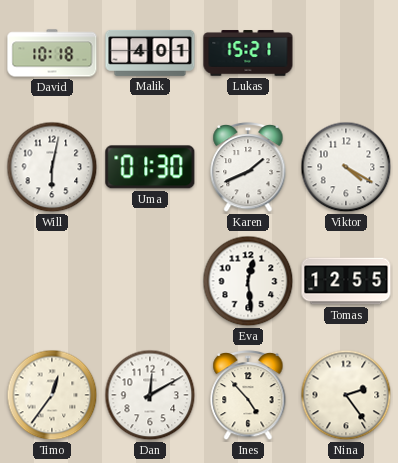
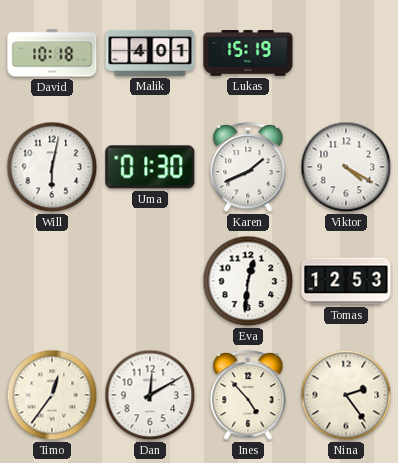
Lukas: 15:21 -> 15:19 (248, 53)
Eva: 12:29 -> 12:31 (248, 281)
Tomas: 12:55 -> 12:53 (346, 281)
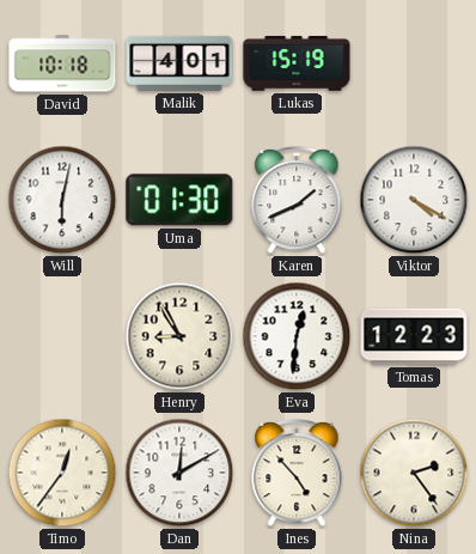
Henry: none -> 8:55 (179, 336)
Tomas: 12:53 -> 12:23 (414, 336)
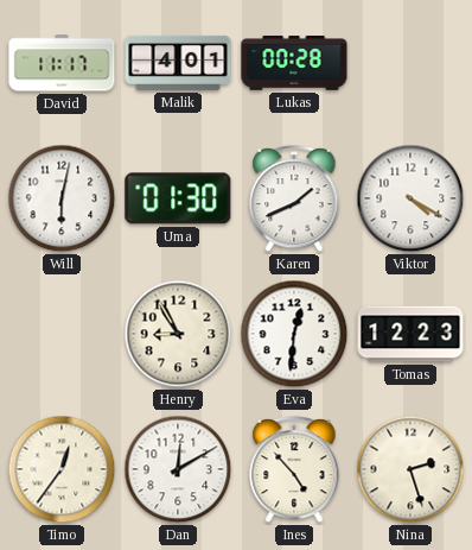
David: 10:18 -> 11:17 (62, 63)
Lukas: 15:19 -> 00:28 (294, 63)
Nina: 2:24 -> 2:27 (410, 469)
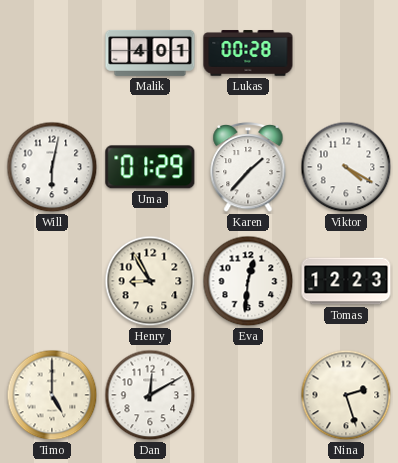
David: 11:17 -> none (62, 63)
Uma: 01:30 -> 01:29 (150, 167)
Karen: 1:41 -> 1:37 (248, 167)
Timo: 12:36 -> 5:00 (52, 395)
Ines: 4:53 -> none (294, 469)
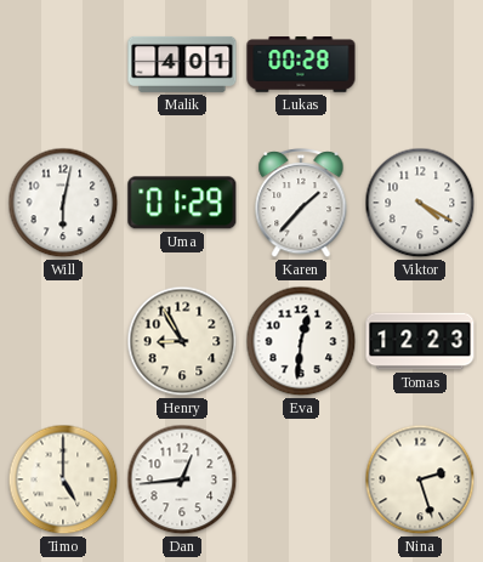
Dan: 12:10 -> 12:44 (182, 479)
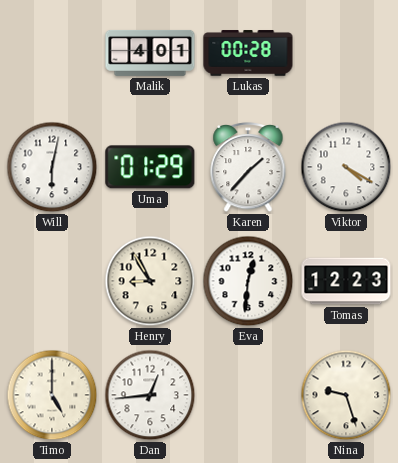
Nina: 2:27 -> 9:27 (346, 395)
